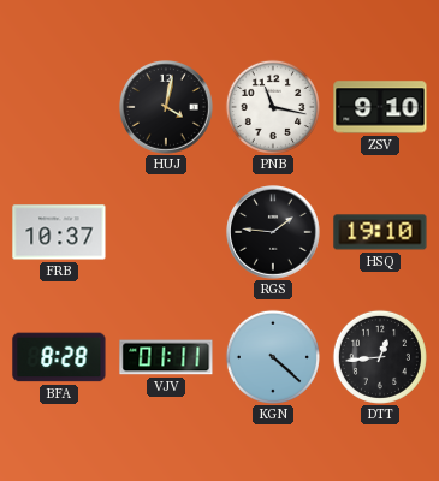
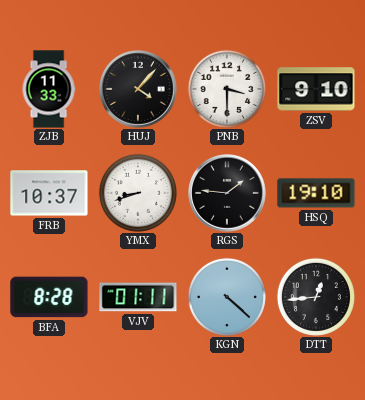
ZJB: none -> 11:33 (49, 89)
HUJ: 4:02 -> 4:07 (139, 90)
PNB: 11:17 -> 3:30 (227, 89)
YMX: none -> 8:42 (138, 193)
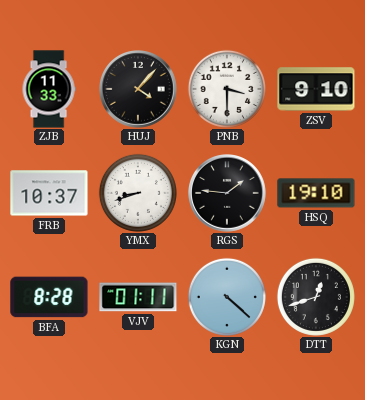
DTT: 12:44 -> 12:42 (316, 297)
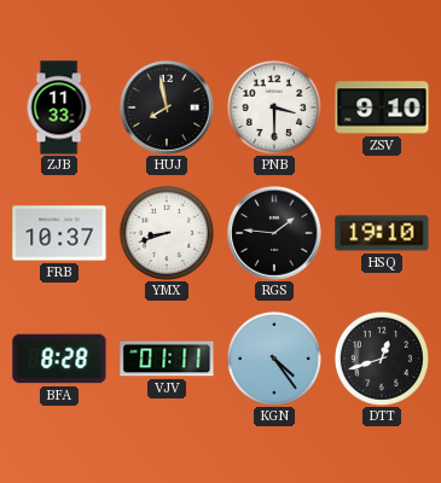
HUJ: 4:07 -> 7:58 (168, 109)
KGN: 4:22 -> 4:24 (274, 359)
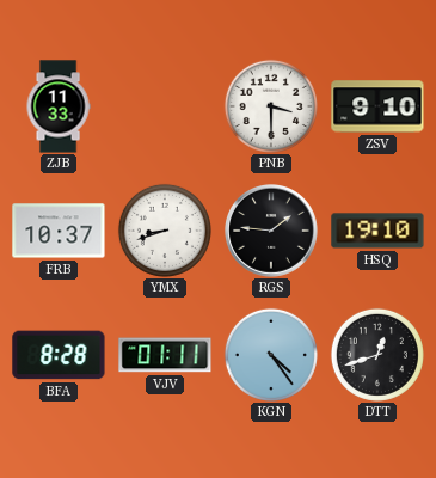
HUJ: 7:58 -> none (168, 109)
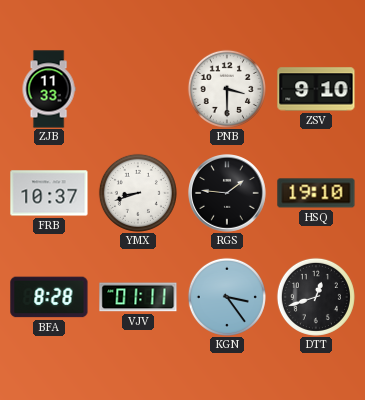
KGN: 4:24 -> 3:24 (227, 297)
